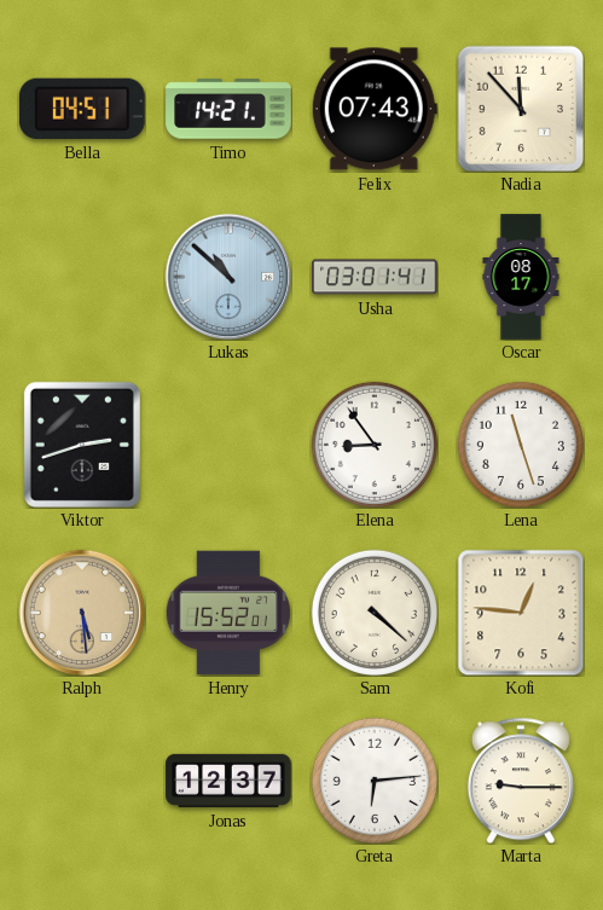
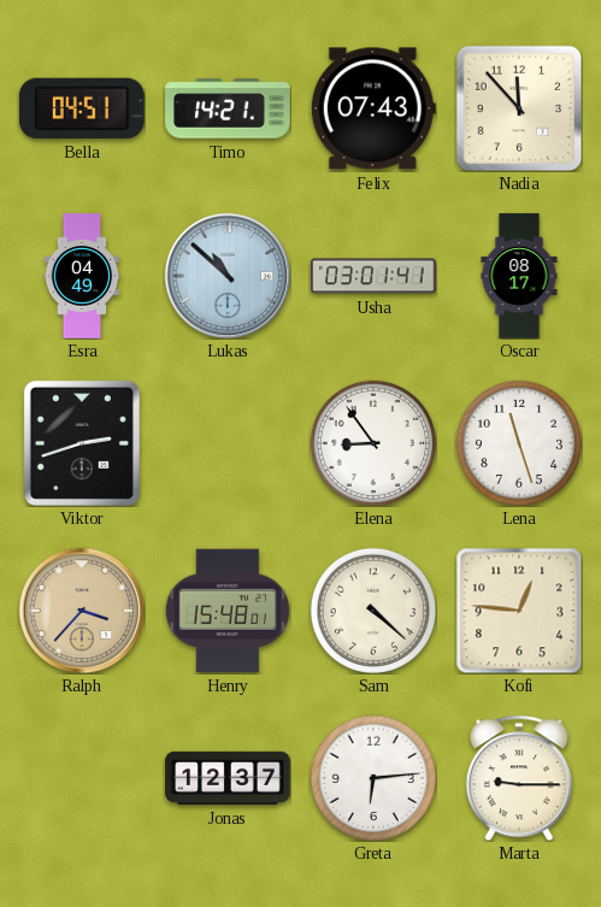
Esra: none -> 04:49 (82, 276)
Ralph: 5:29 -> 3:37 (82, 611)
Henry: 15:52 -> 15:48 (228, 611)
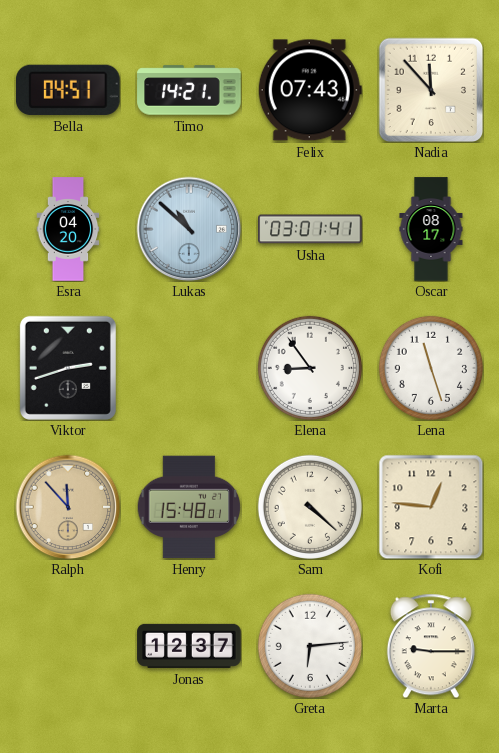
Esra: 04:49 -> 04:20 (68, 229)
Ralph: 3:37 -> 11:53 (68, 507)
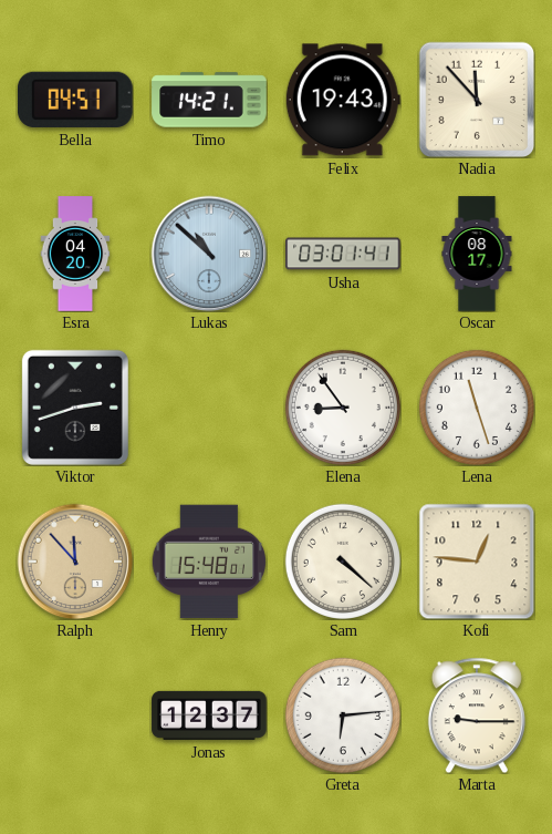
Felix: 07:43 -> 19:43 (343, 100)
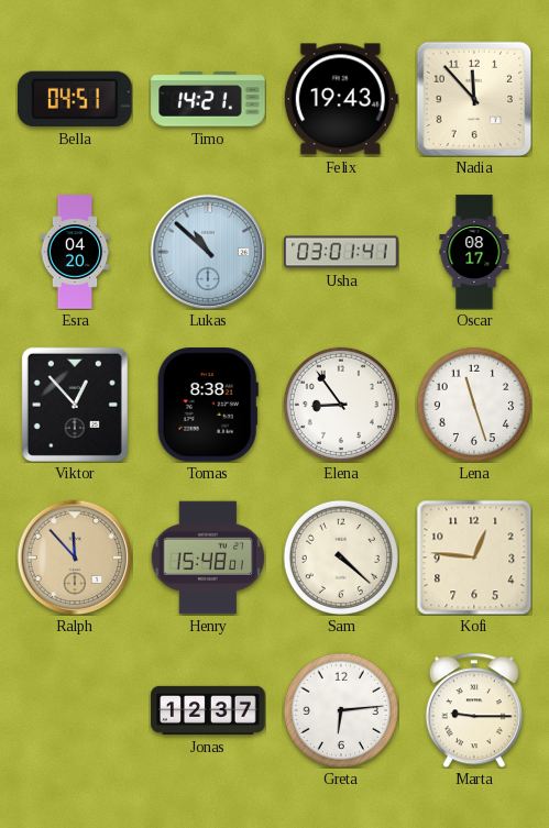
Viktor: 2:42 -> 12:53 (75, 405)
Tomas: none -> 8:38 (208, 405)
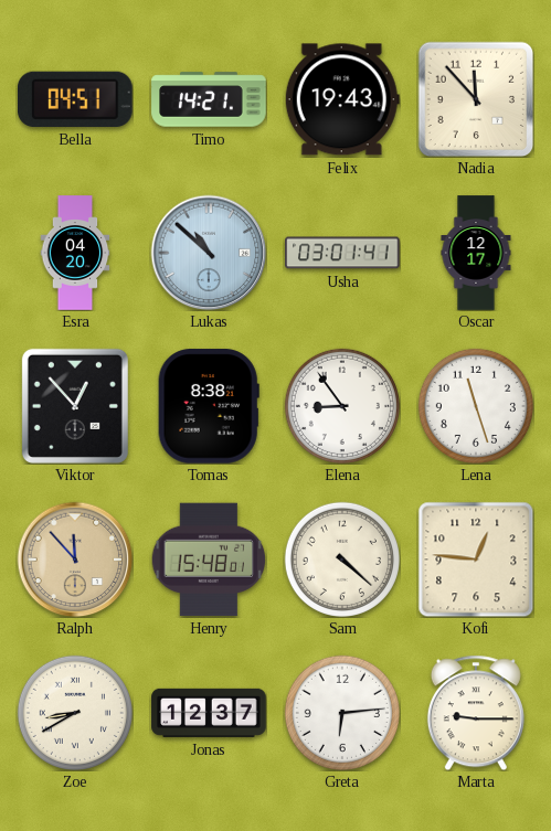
Oscar: 08:17 -> 12:17 (476, 253)
Zoe: none -> 8:40 (75, 713)
